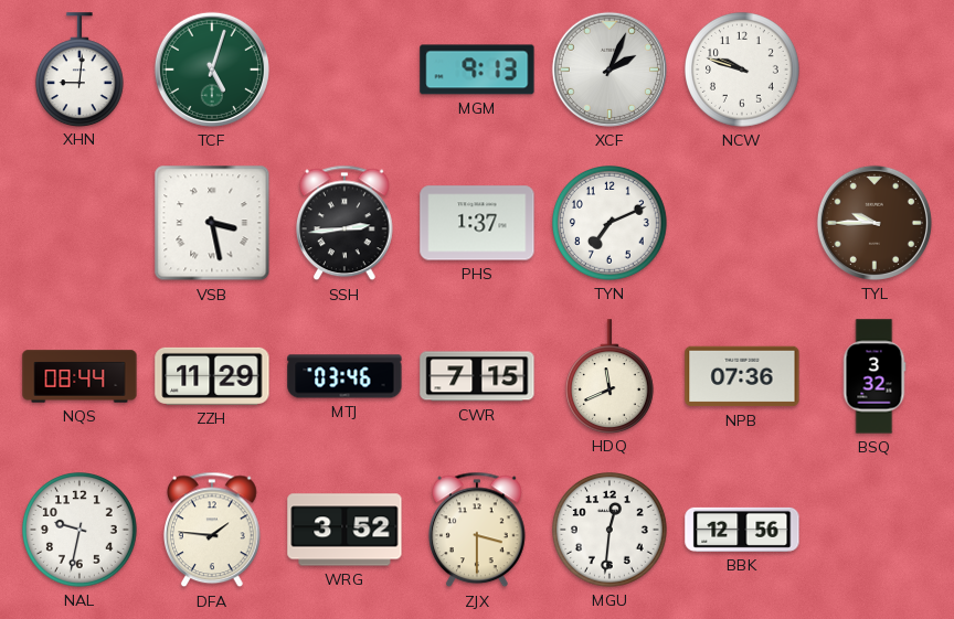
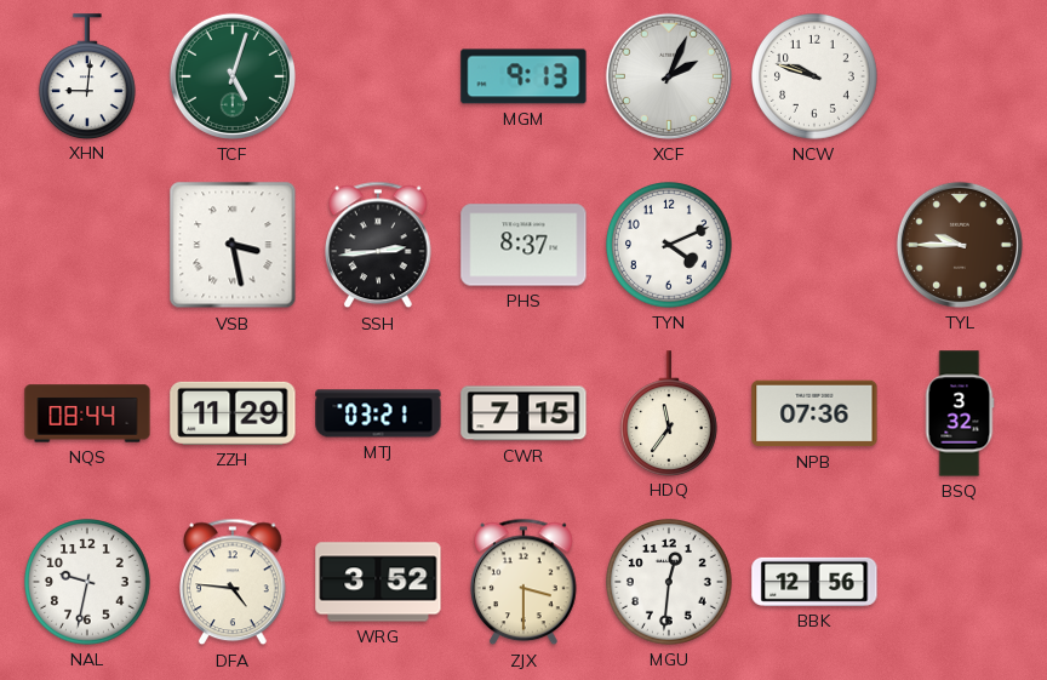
PHS: 1:37 -> 8:37 (523, 245)
TYN: 7:11 -> 4:11 (670, 246)
MTJ: 03:46 -> 03:21 (378, 413)
HDQ: 11:41 -> 11:36 (669, 413)
DFA: 1:46 -> 4:46 (234, 582)
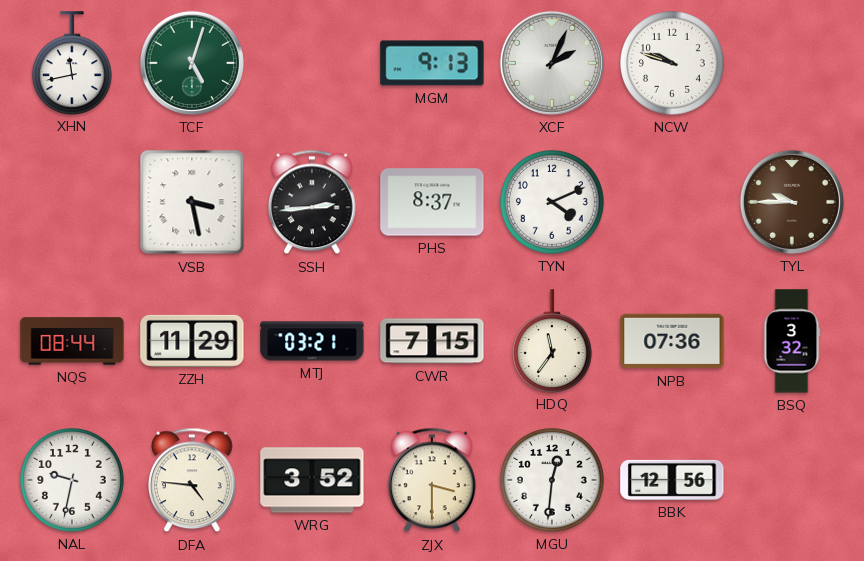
XHN: 9:01 -> 11:43 (72, 63)
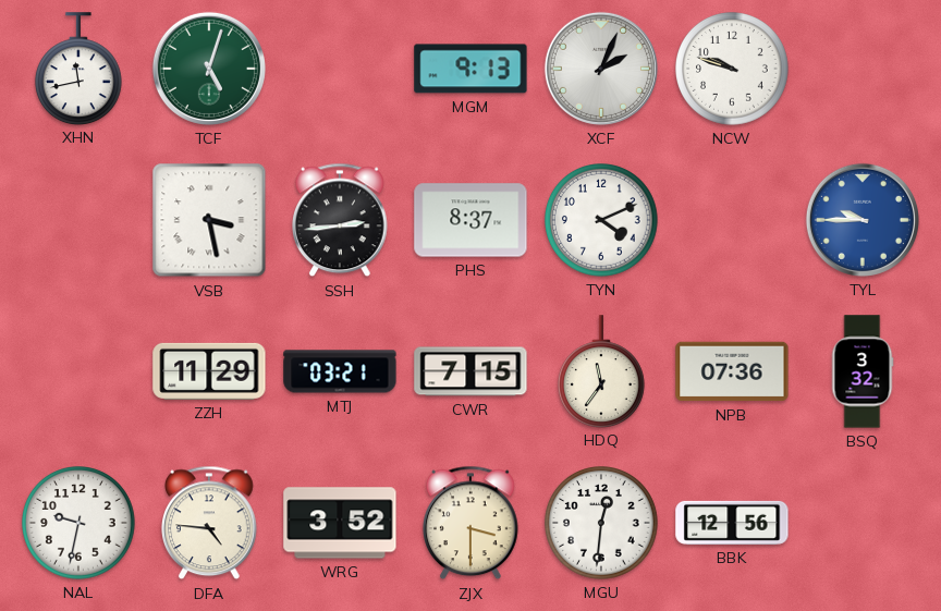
TYL dial: brown -> blue (863, 220)
NQS: 08:44 -> none (72, 341)
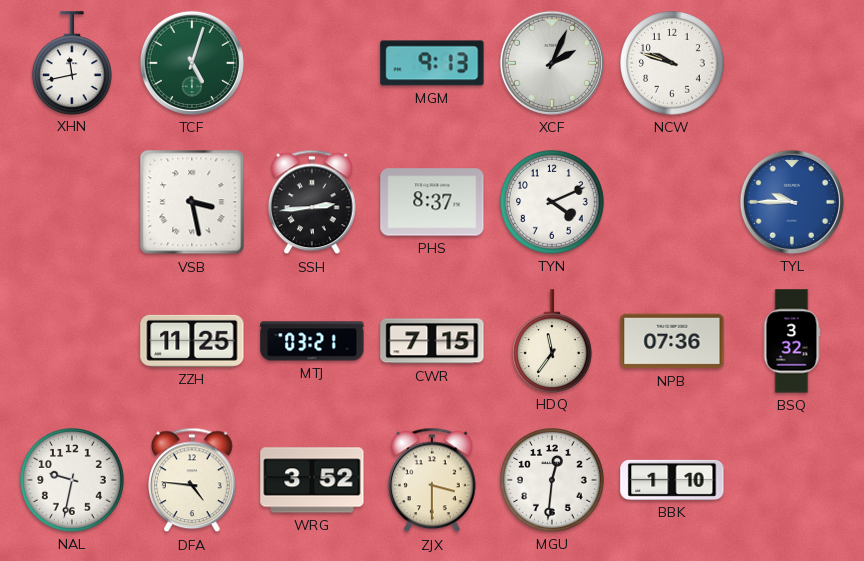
ZZH: 11:29 -> 11:25 (192, 341)
BBK: 12:56 -> 1:10 (672, 480)
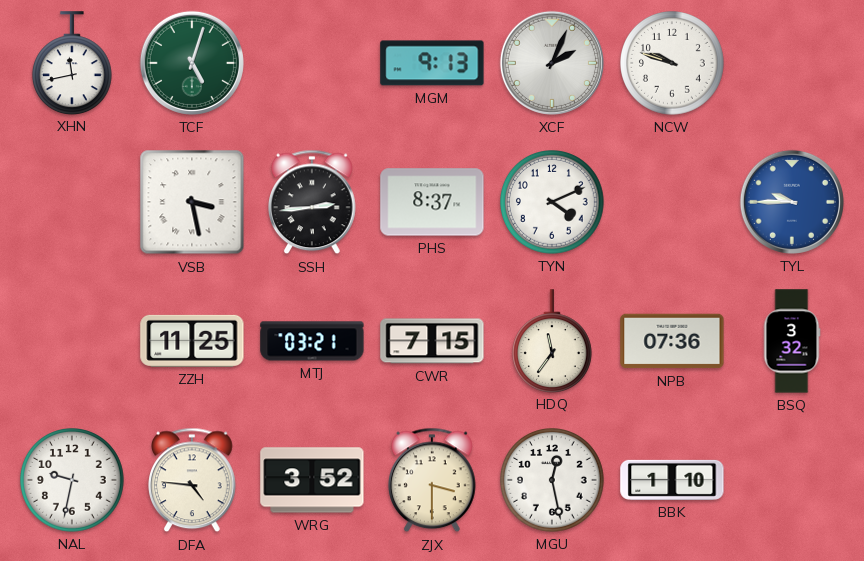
MGU: 12:31 -> 12:28 (553, 481)
